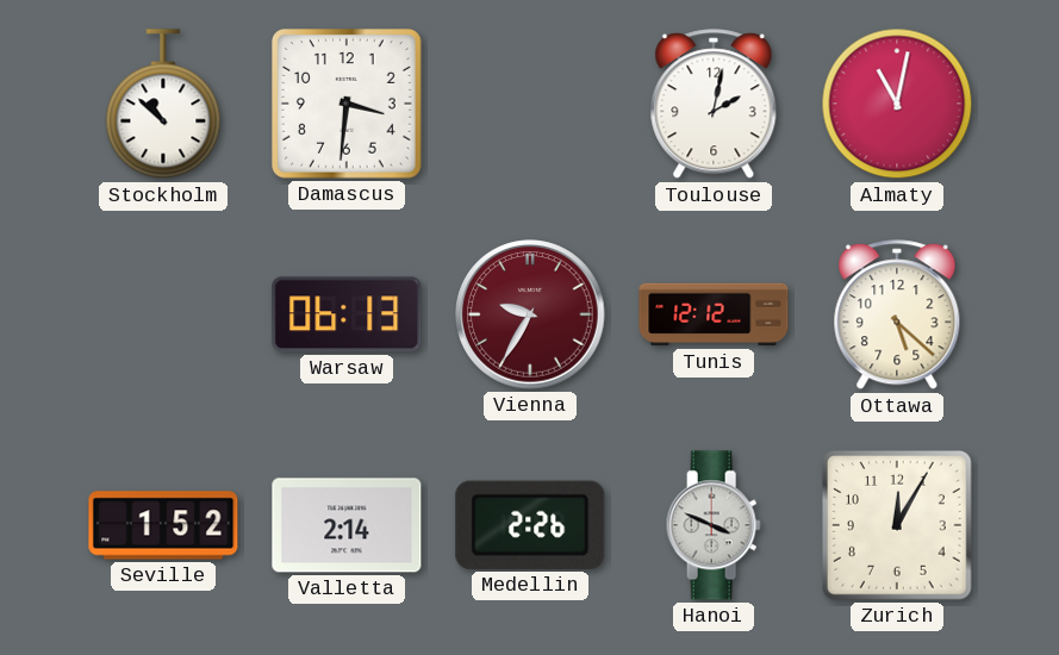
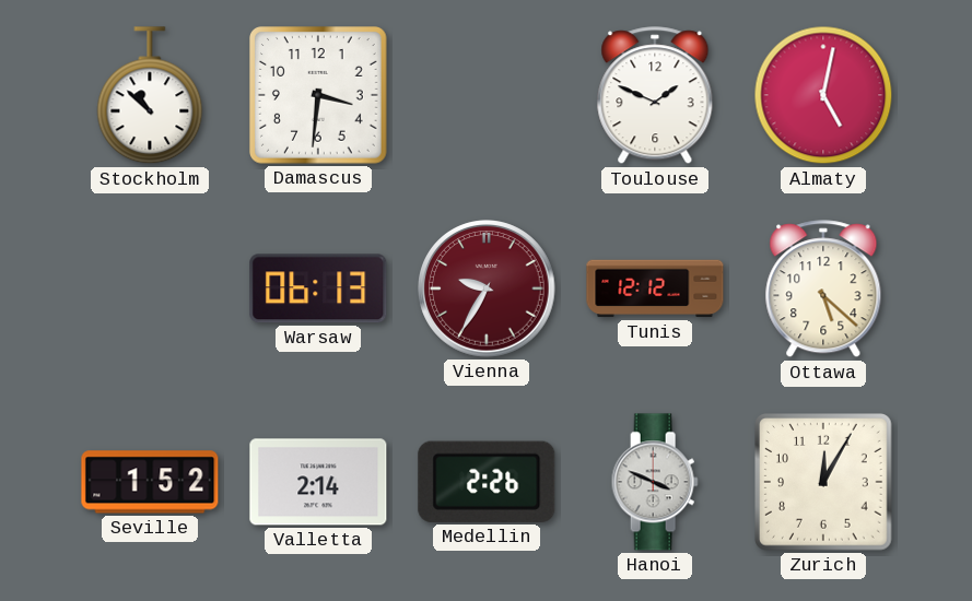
Toulouse: 2:02 -> 1:49 (655, 96)
Almaty: 11:02 -> 5:02 (823, 95)
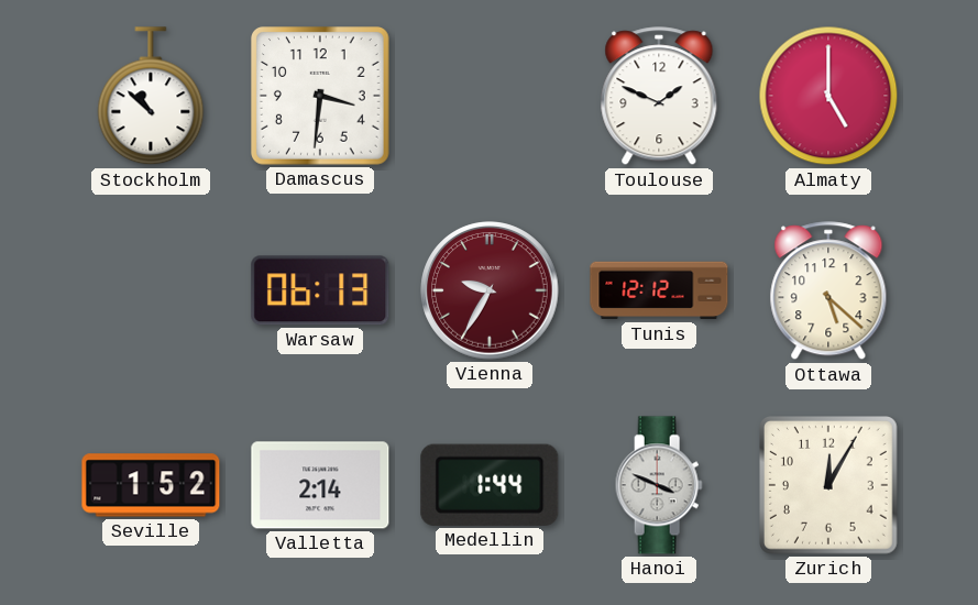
Almaty: 5:02 -> 5:00 (828, 96)
Medellin: 2:26 -> 1:44 (490, 485)
